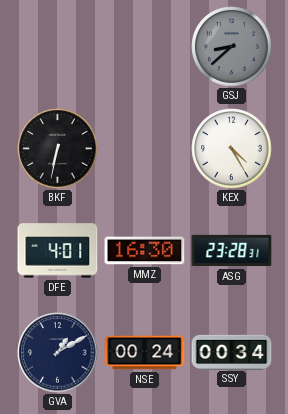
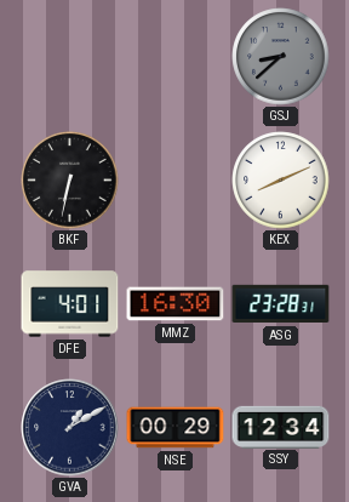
KEX: 4:25 -> 8:11 (281, 181)
NSE: 00:24 -> 00:29 (176, 428)
SSY: 00:34 -> 12:34 (281, 427)
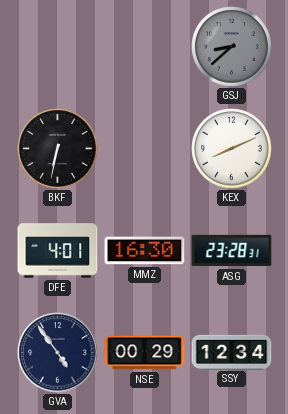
GVA: 1:10 -> 4:54 (58, 353)
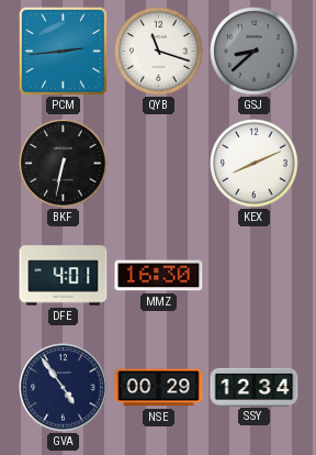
PCM: none -> 2:44 (63, 51)
QYB: none -> 11:18 (159, 52)
ASG: 23:28 -> none (232, 251)
